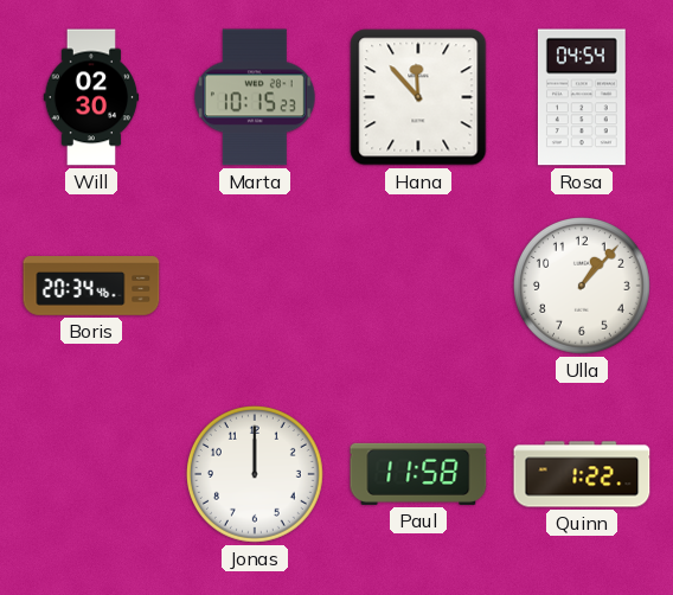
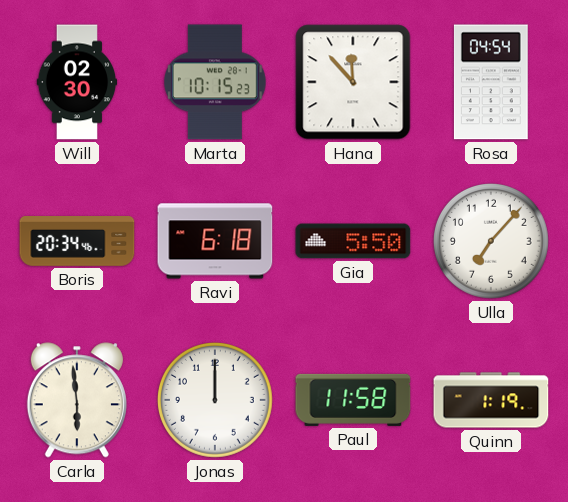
Ravi: none -> 6:18 (215, 241)
Gia: none -> 5:50 (353, 241)
Ulla: 1:07 -> 7:07 (491, 241)
Carla: none -> 5:59 (77, 400)
Quinn: 1:22 -> 1:19 (491, 400)
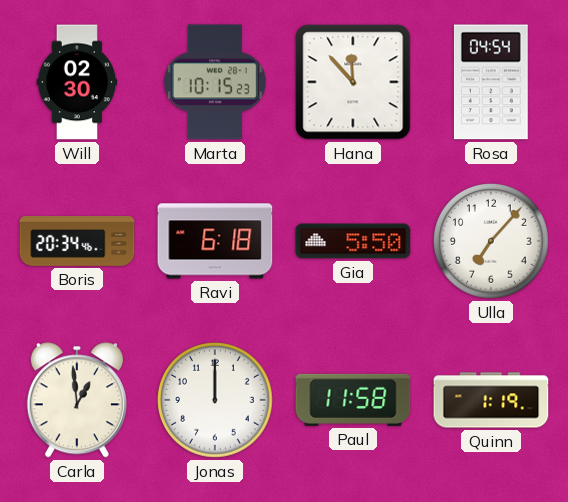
Carla: 5:59 -> 12:59 (77, 400)
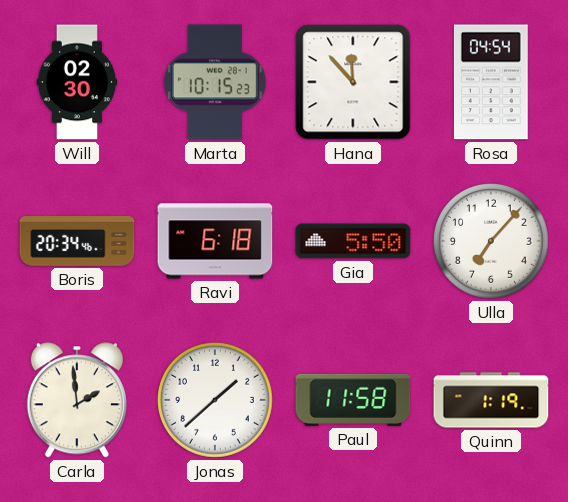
Carla: 12:59 -> 1:59 (77, 400)
Jonas: 12:00 -> 1:38 (215, 400)
